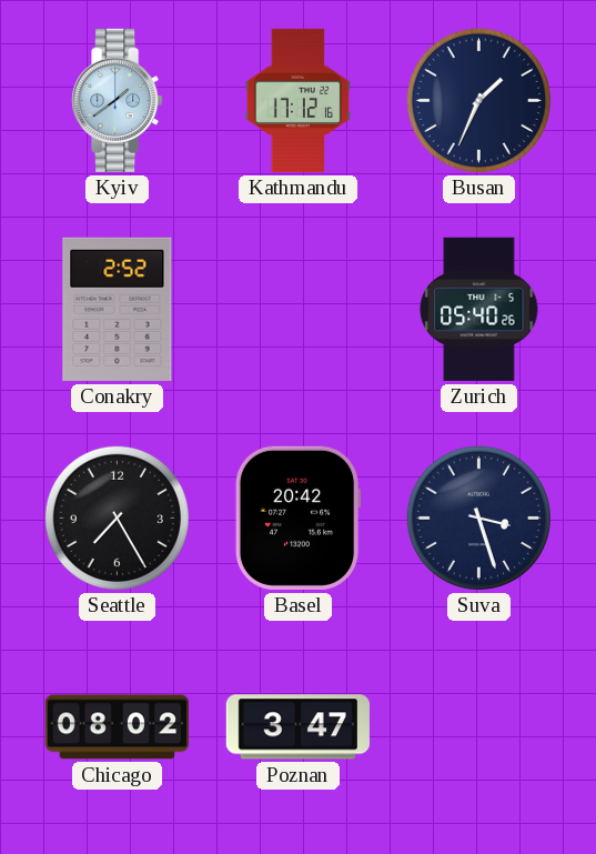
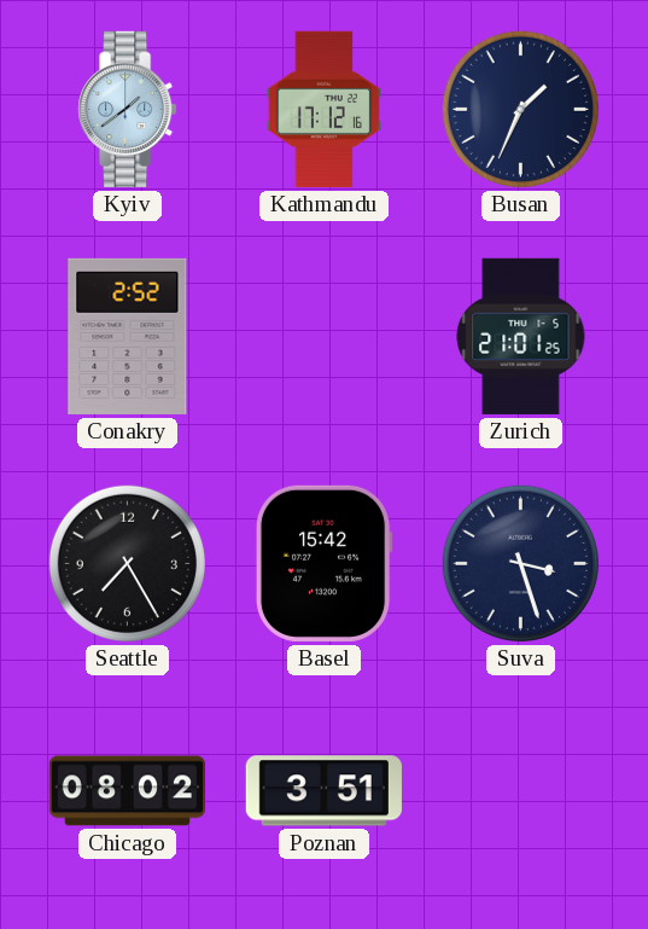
Zurich: 05:40 -> 21:01 (521, 336)
Basel: 20:42 -> 15:42 (323, 563)
Poznan: 3:47 -> 3:51 (323, 791)
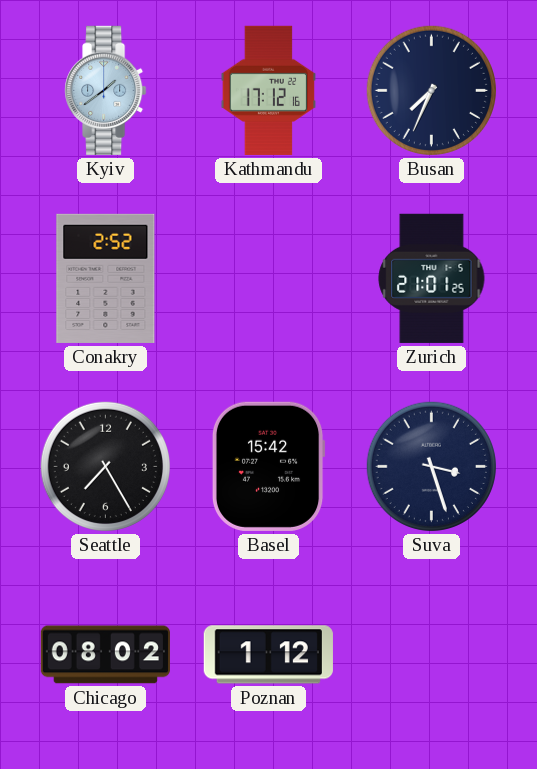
Busan: 1:34 -> 7:34 (431, 90)
Poznan: 3:51 -> 1:12 (268, 655)
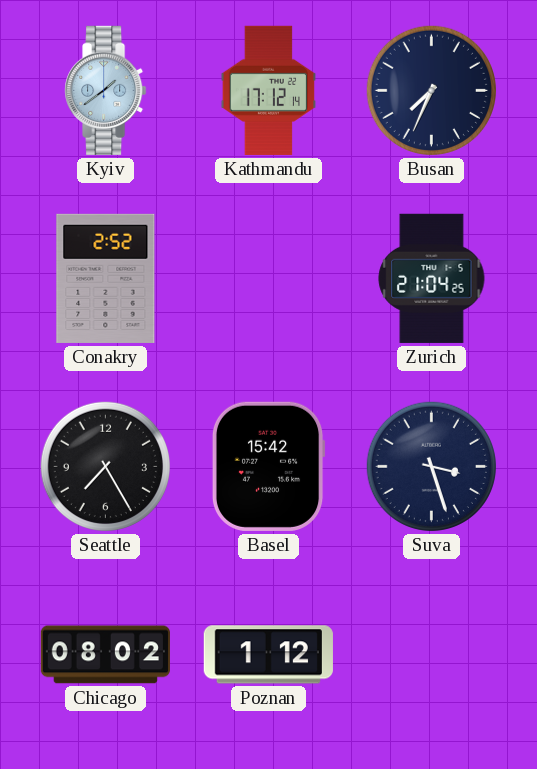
Kathmandu: 17:12:16 -> 17:12:14 (268, 90)
Zurich: 21:01 -> 21:04 (432, 278)
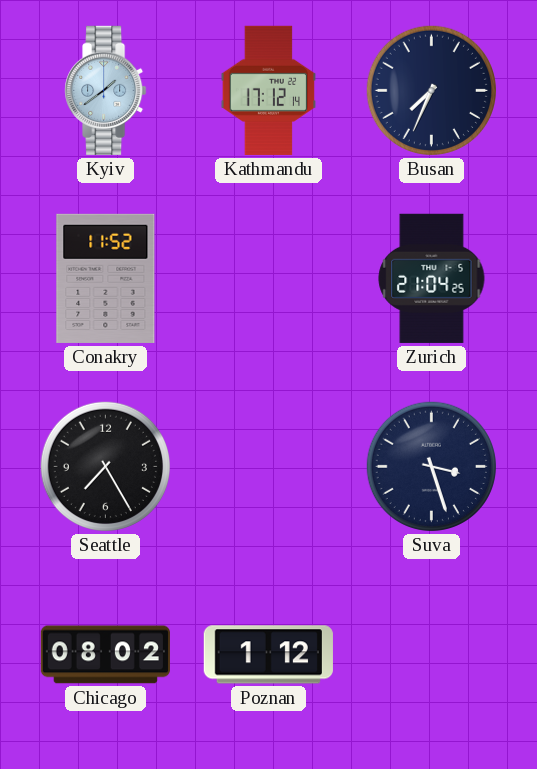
Conakry: 2:52 -> 11:52 (106, 278)
Basel: 15:42 -> none (268, 466)
